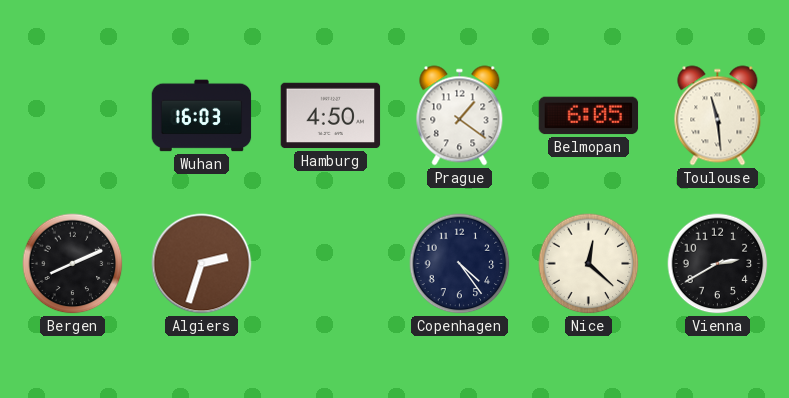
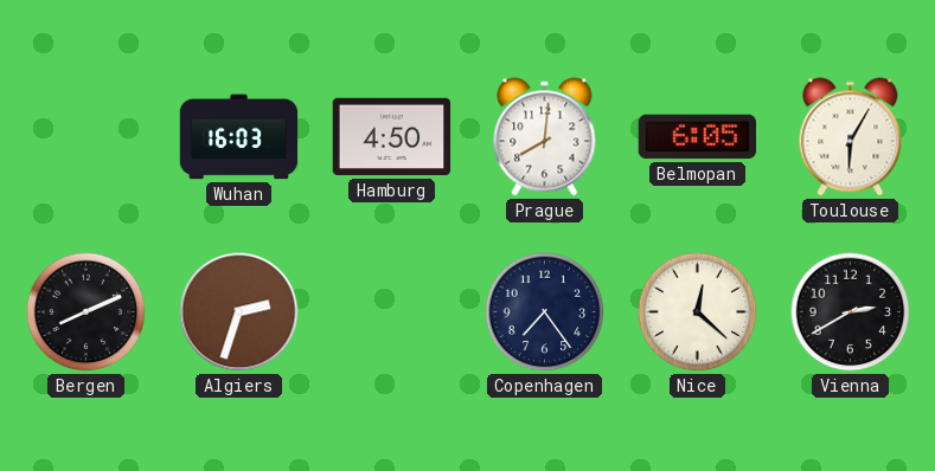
Prague: 1:21 -> 8:01 (545, 137)
Toulouse: 11:29 -> 6:05 (851, 137)
Copenhagen: 4:24 -> 7:24 (545, 312)
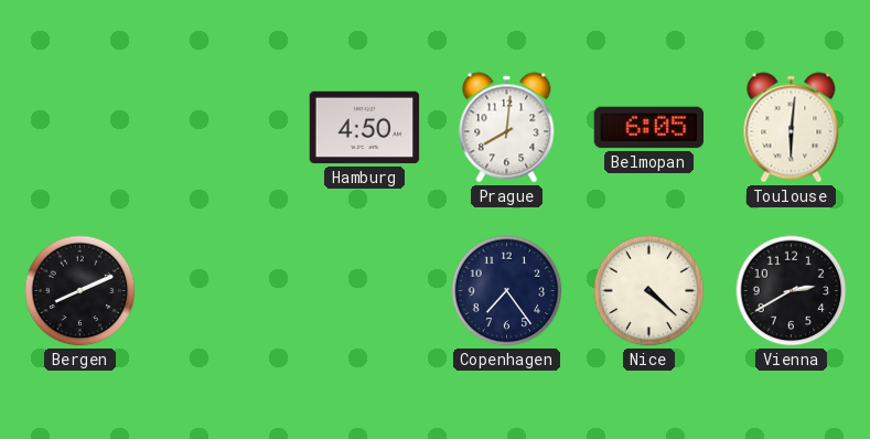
Wuhan: 16:03 -> none (239, 137)
Toulouse: 6:05 -> 6:01 (792, 128)
Algiers: 2:33 -> none (239, 312)
Nice: 12:22 -> 4:22 (649, 291)
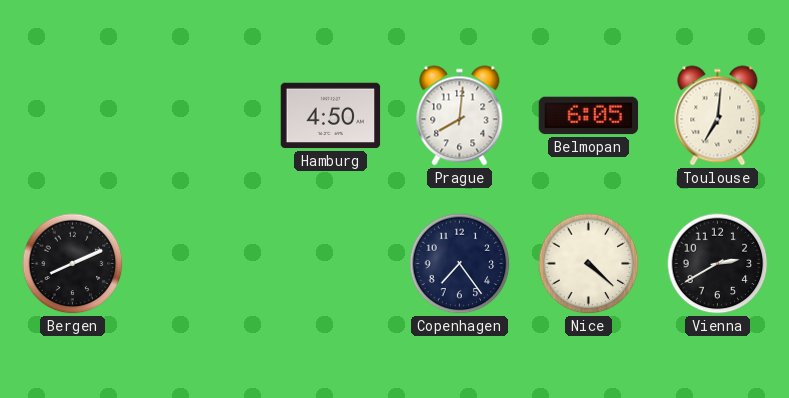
Toulouse: 6:01 -> 7:01 (718, 116)
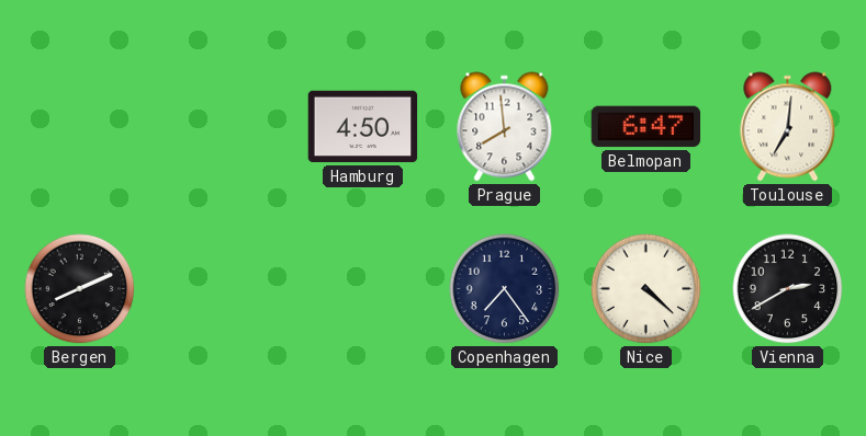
Prague: 8:01 -> 7:59 (505, 127)
Belmopan: 6:05 -> 6:47 (646, 127)
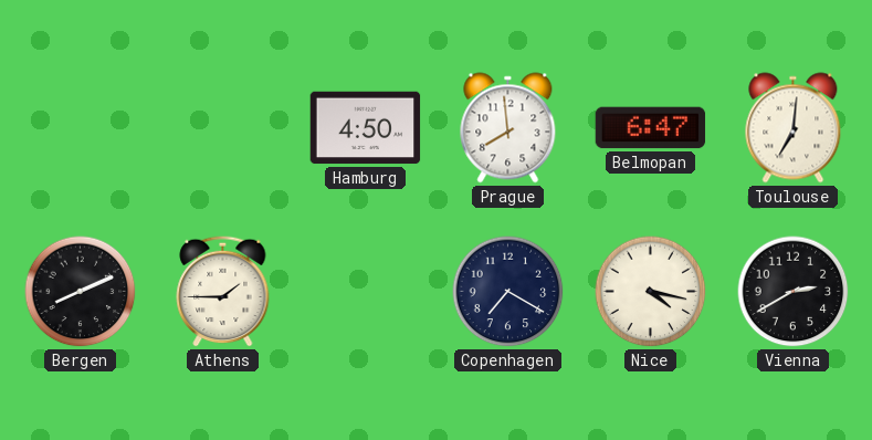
Athens: none -> 1:45 (223, 291)
Copenhagen: 7:24 -> 7:20 (508, 292)
Nice: 4:22 -> 4:17 (651, 292)
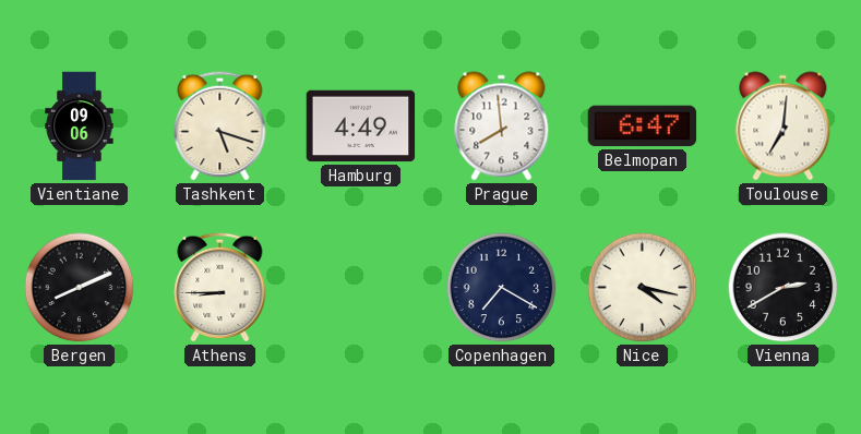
Vientiane: none -> 09:06 (80, 126)
Tashkent: none -> 5:18 (220, 125)
Hamburg: 4:50 -> 4:49 (361, 126)
Athens: 1:45 -> 8:45 (220, 287)
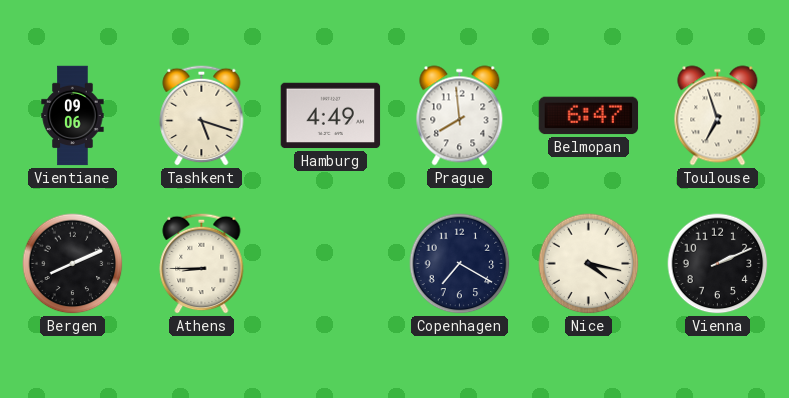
Toulouse: 7:01 -> 6:57 (718, 116)
Vienna: 2:40 -> 2:11 (718, 264)
